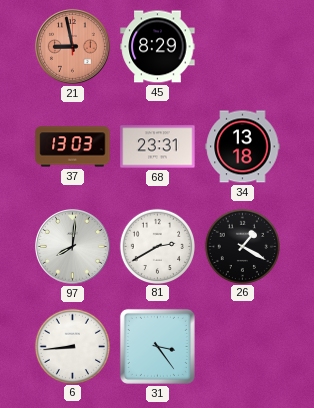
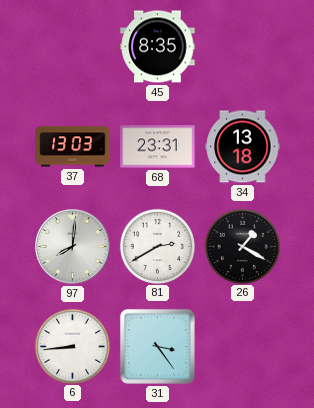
21: 8:58 -> none (73, 47)
45: 8:29 -> 8:35 (158, 47)
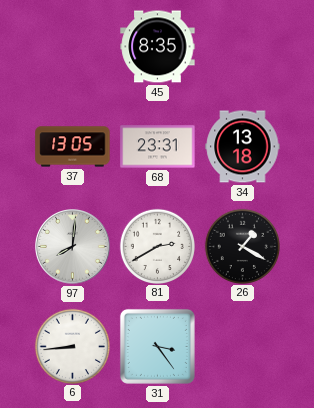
37: 13:03 -> 13:05 (73, 147)
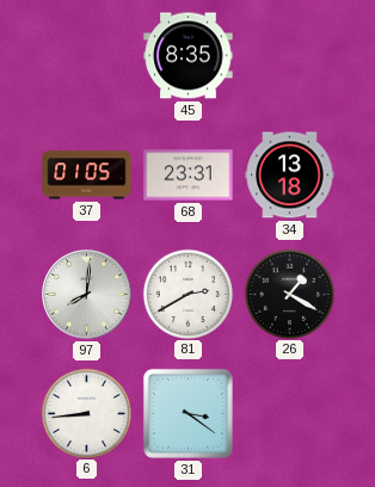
37: 13:05 -> 01:05 (87, 175)
31: 3:24 -> 3:21 (187, 413)
